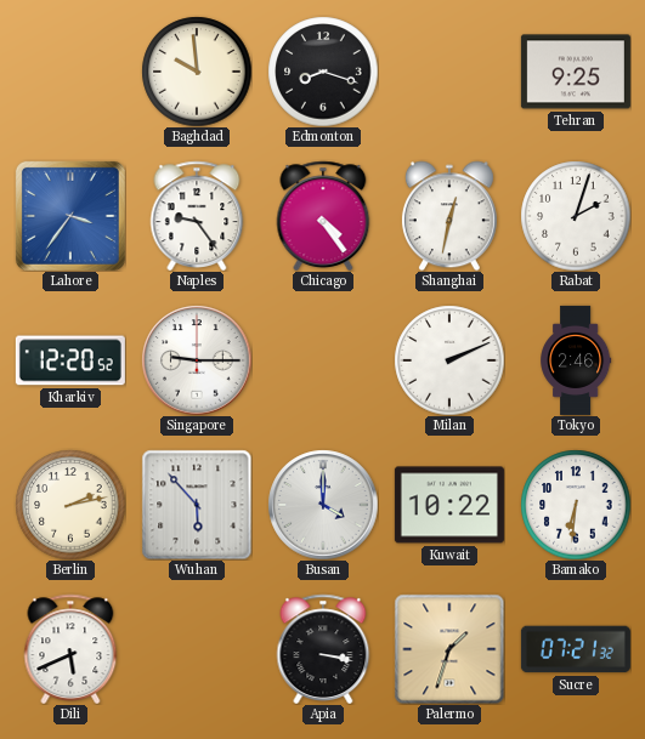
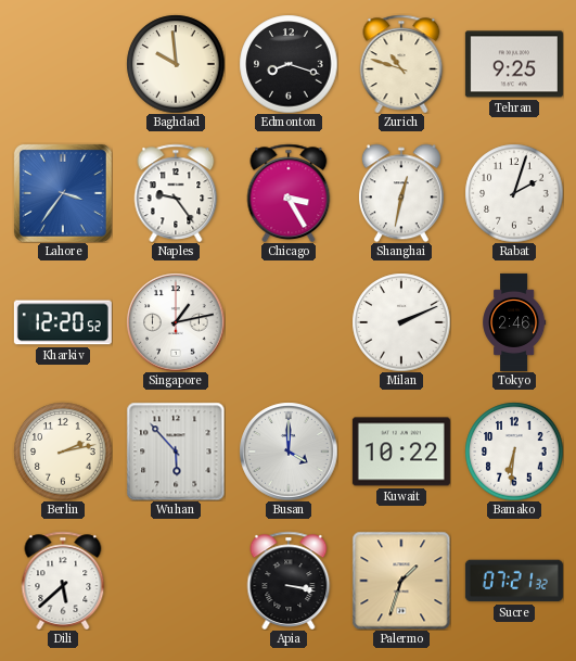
Zurich: none -> 10:48 (401, 63)
Chicago: 4:24 -> 3:25 (289, 192)
Singapore: 9:15 -> 1:13 (176, 322)
Dili: 5:41 -> 5:38 (63, 580)
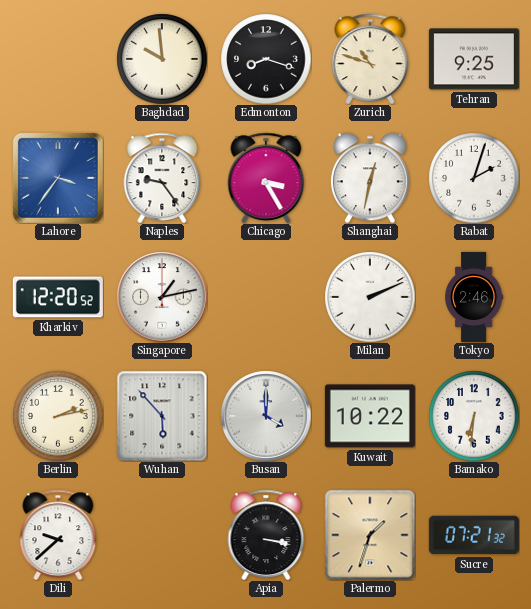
Dili: 5:38 -> 9:38 (58, 534)
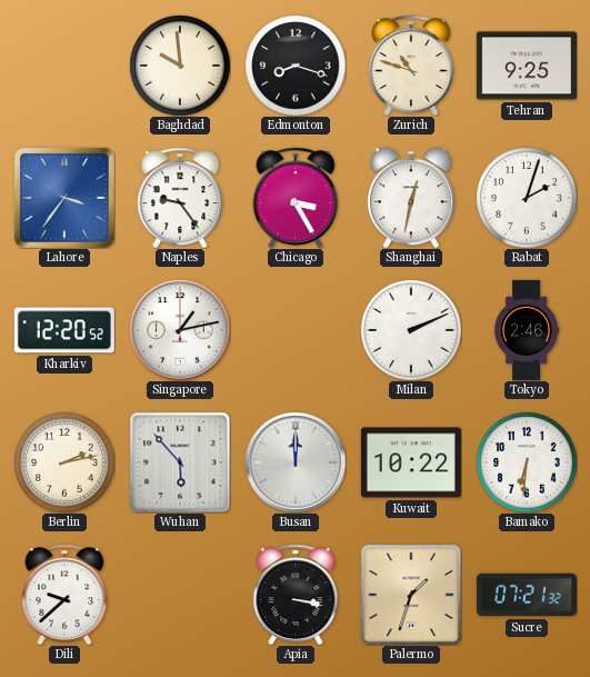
Busan: 4:00 -> 12:00 (296, 462)
